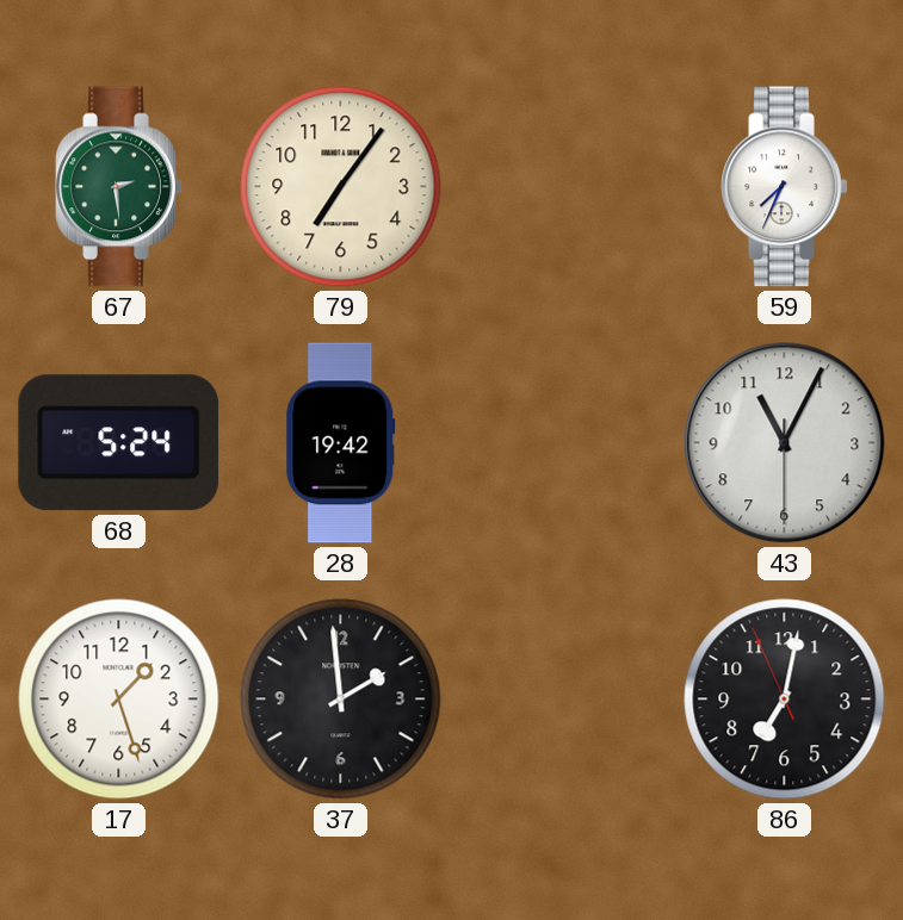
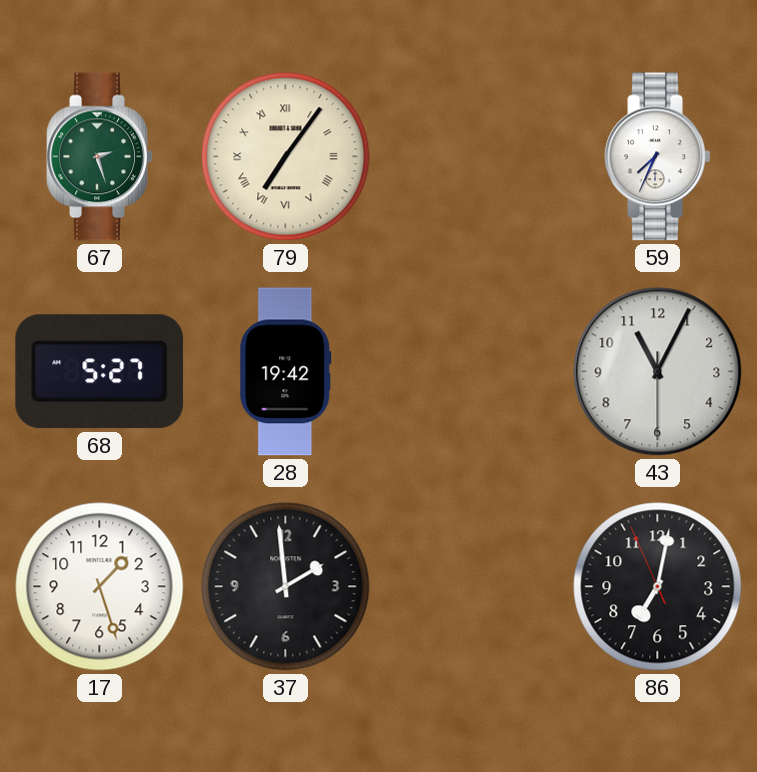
67: 2:29 -> 2:27 (100, 157)
79 numerals: Arabic -> Roman (286, 157)
68: 5:24 -> 5:27 (100, 372)
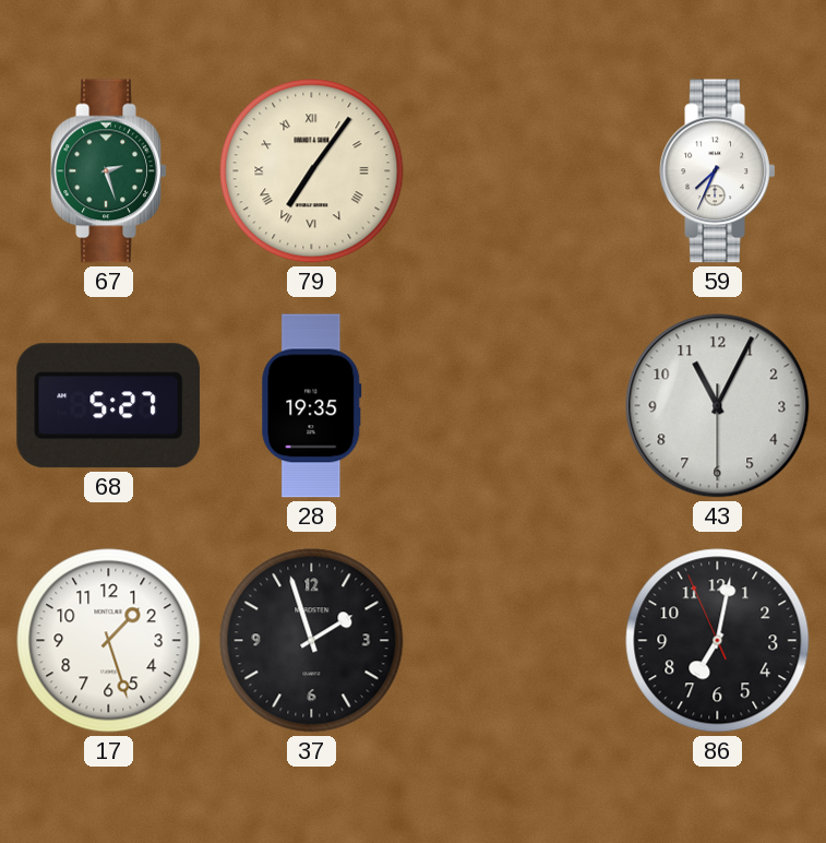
28: 19:42 -> 19:35 (312, 406)
37: 1:59 -> 1:57 (312, 641)
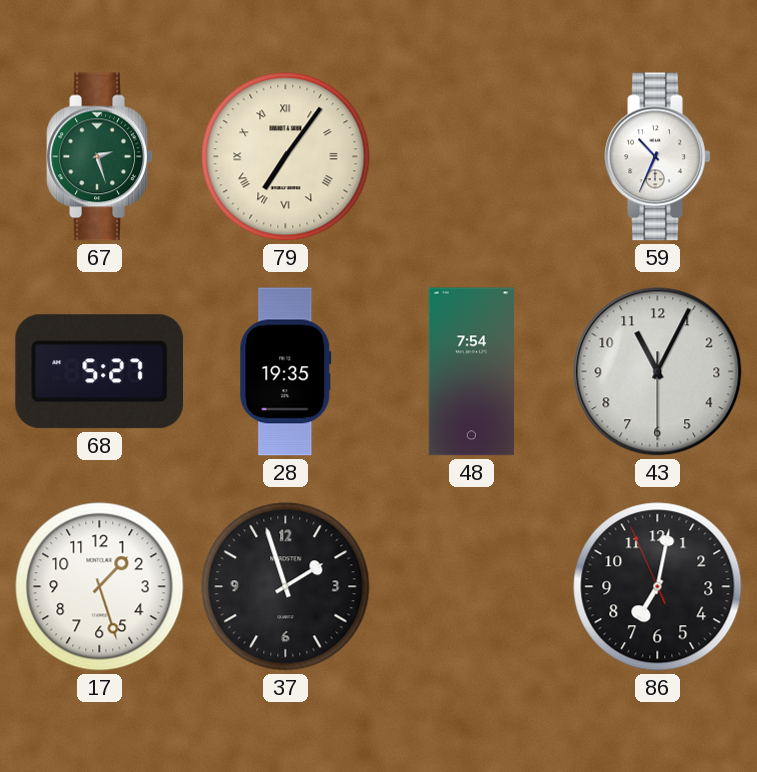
59: 7:34 -> 10:34 (658, 157)
48: none -> 7:54 (471, 372)
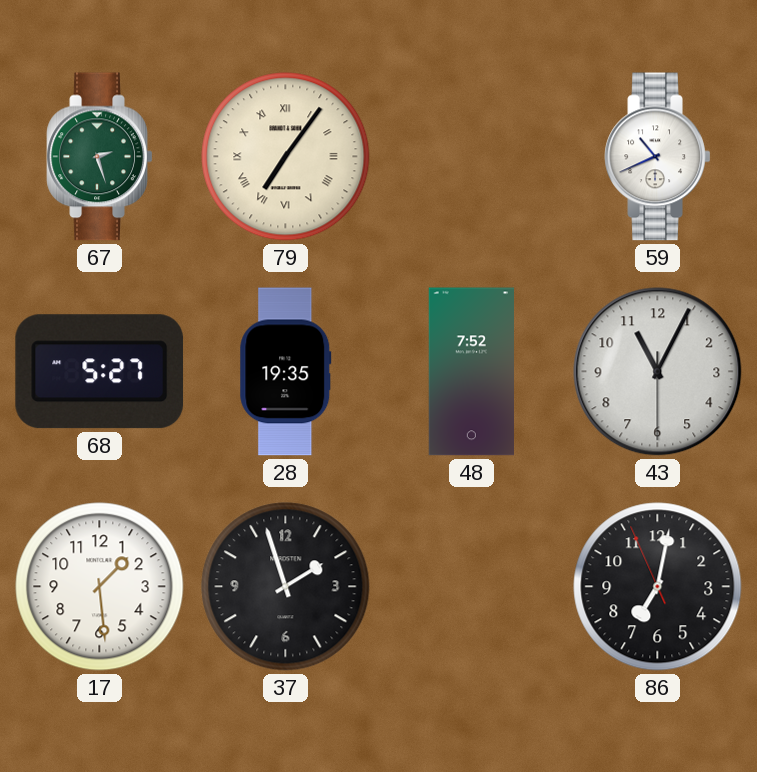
59: 10:34 -> 10:41 (658, 157)
48: 7:54 -> 7:52 (471, 372)
17: 1:27 -> 1:29 (100, 587)
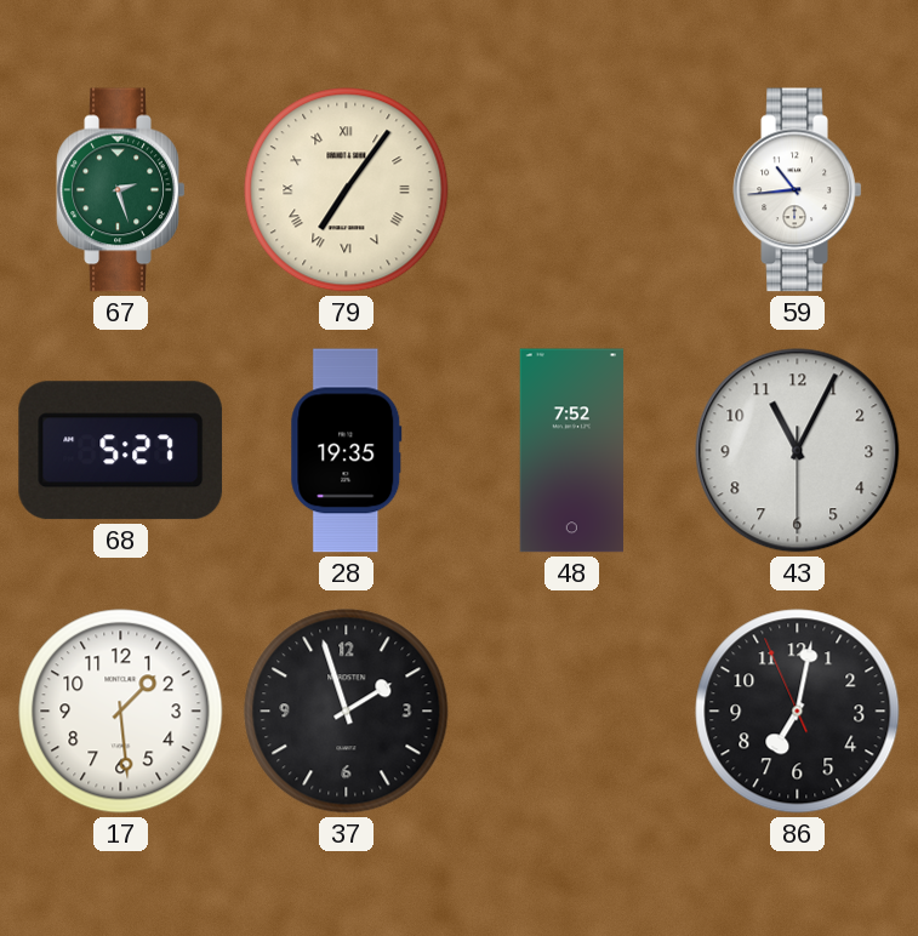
59: 10:41 -> 10:44 (798, 190)
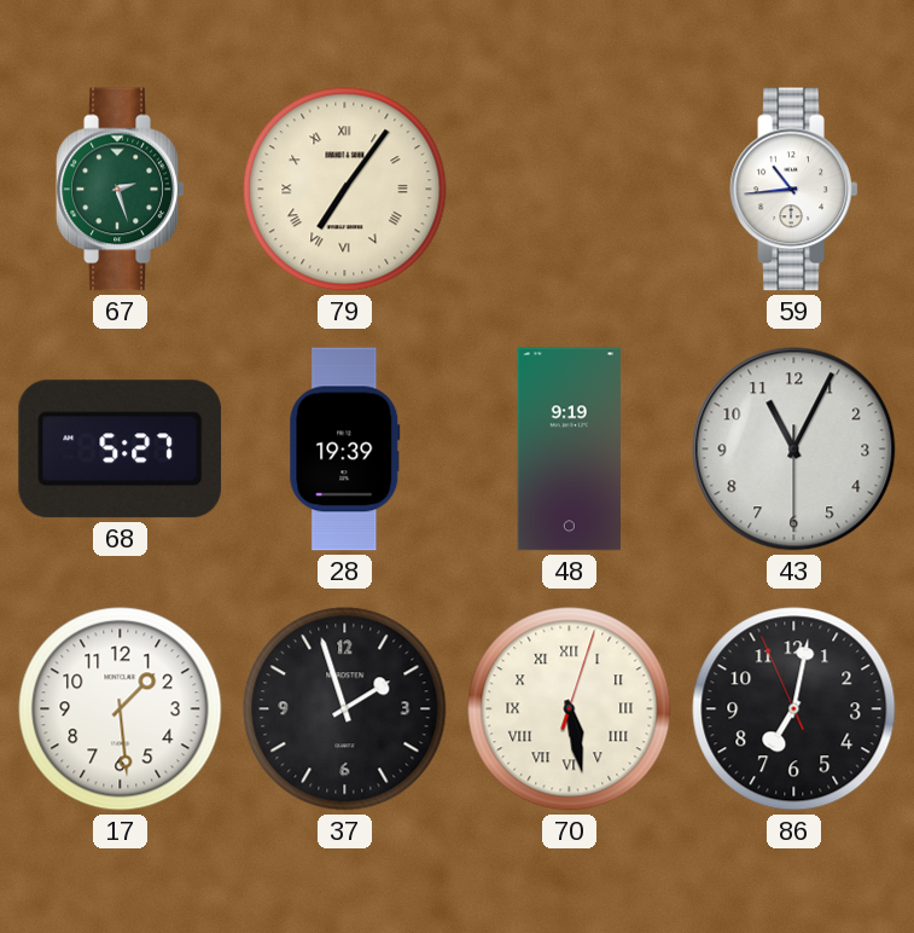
28: 19:35 -> 19:39 (345, 450)
48: 7:52 -> 9:19 (569, 450)
70: none -> 5:28 (570, 709)
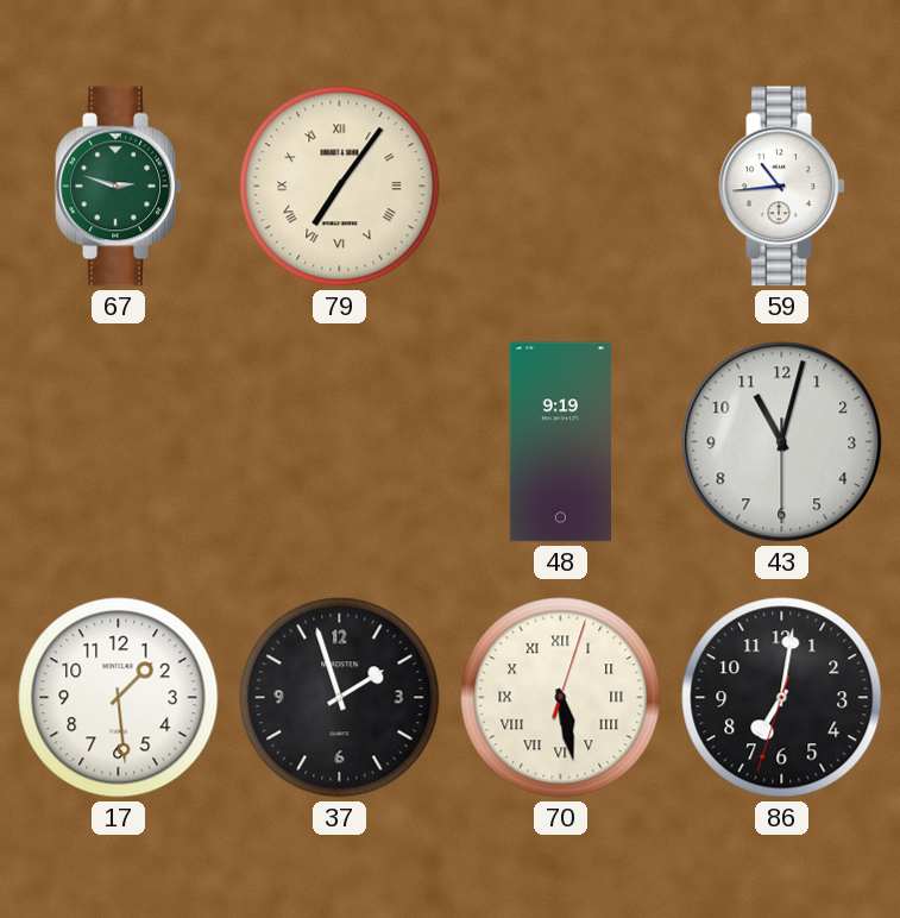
67: 2:27 -> 2:48 (119, 187)
68: 5:27 -> none (121, 450)
28: 19:39 -> none (345, 450)
43: 11:04 -> 11:02 (782, 442)
86: 7:01:56 -> 7:01:33 (782, 698)
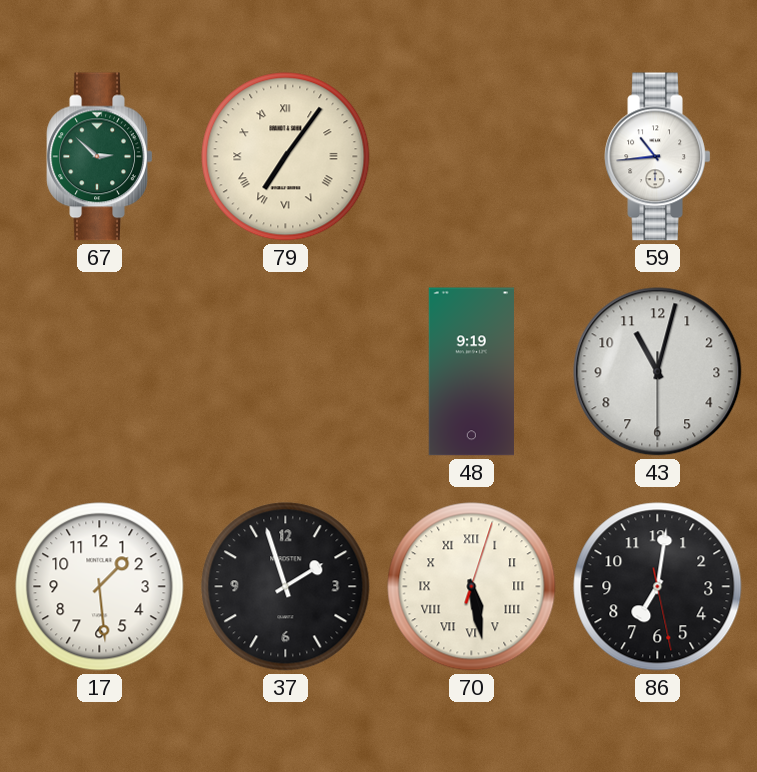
67: 2:48 -> 2:52 (100, 157)
86: 7:01:33 -> 7:01:28 (658, 587)
